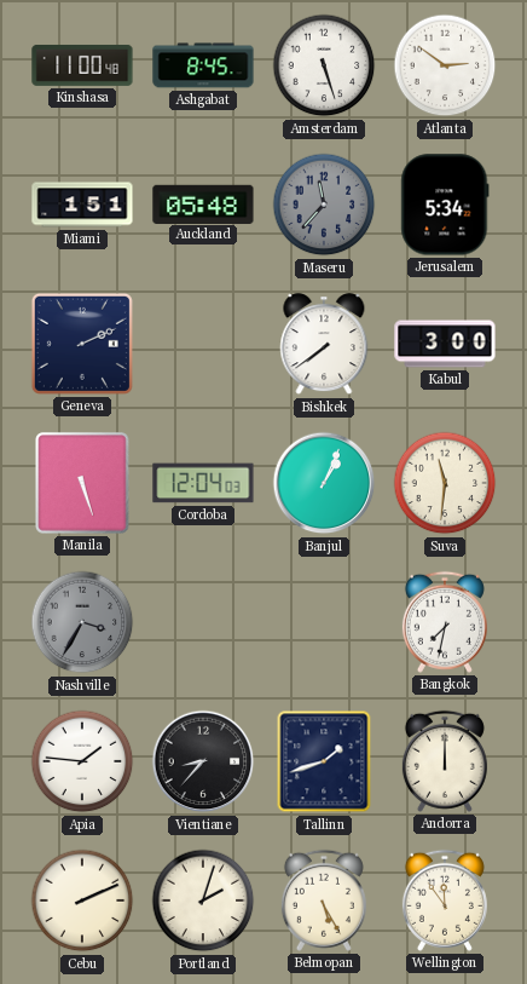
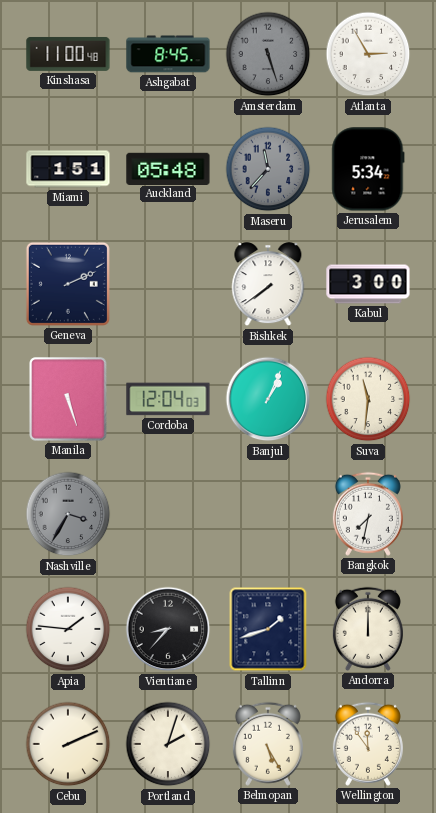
Amsterdam dial: white -> grey (268, 54)
Atlanta: 2:51 -> 2:55 (368, 54)
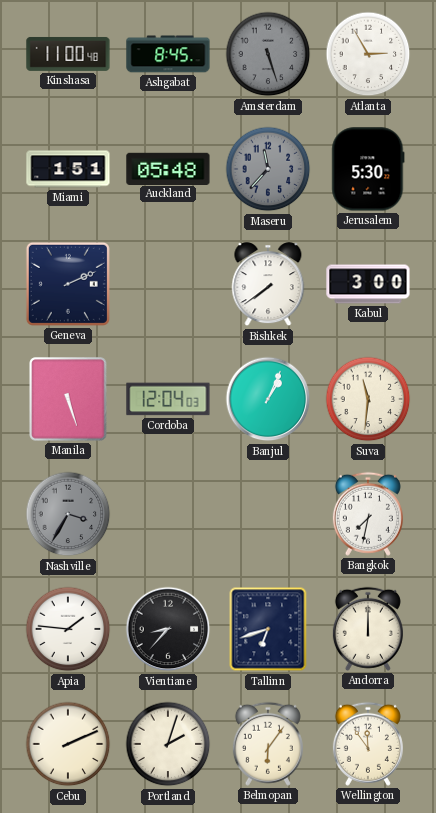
Jerusalem: 5:34 -> 5:30 (368, 169)
Tallinn: 1:42 -> 6:42 (268, 629)
Belmopan: 5:25 -> 6:06 (268, 744)
